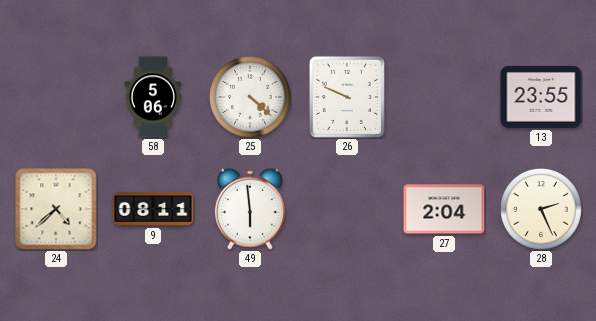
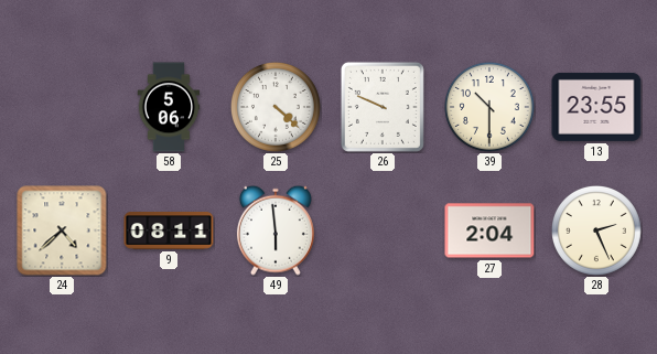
39: none -> 10:30 (489, 107)
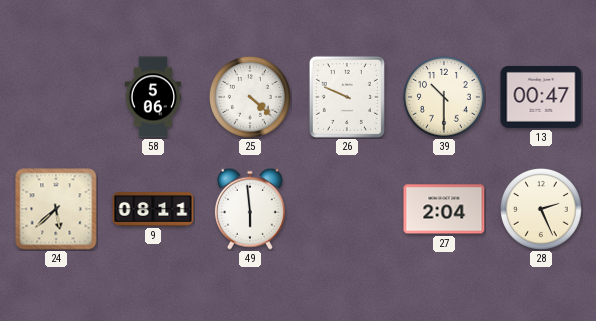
13: 23:55 -> 00:47 (541, 97)
24: 4:38 -> 5:38 (56, 209)
